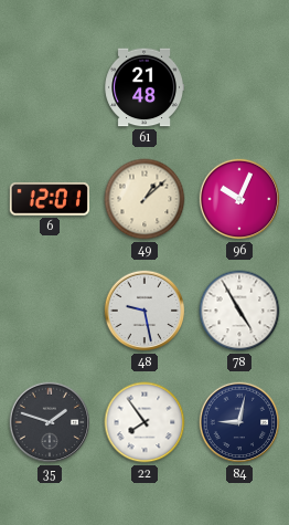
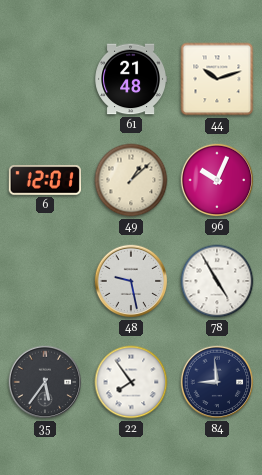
44: none -> 10:12 (217, 79)
35: 1:48 -> 5:36 (45, 382)
84: 9:02 -> 8:59 (217, 382)
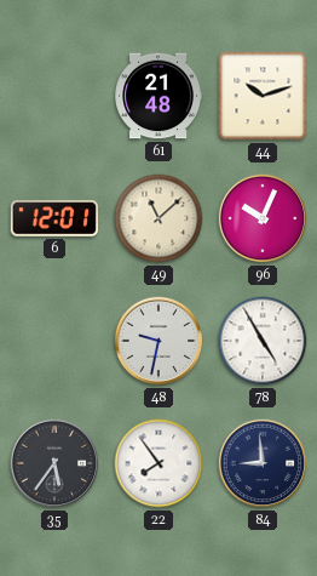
49: 1:08 -> 11:08 (158, 218)
48: 9:28 -> 9:32 (158, 341)
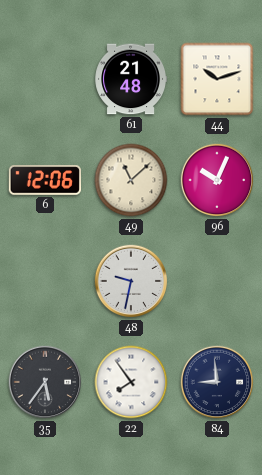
6: 12:01 -> 12:06 (45, 180)
78: 4:55 -> none (263, 341)
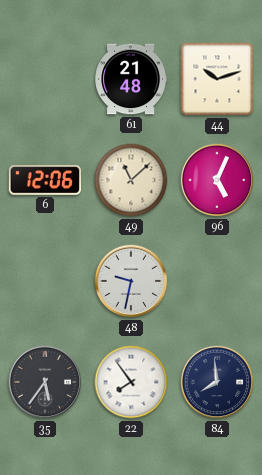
96: 10:04 -> 5:04 (217, 180)
84: 8:59 -> 7:59 (217, 382)
